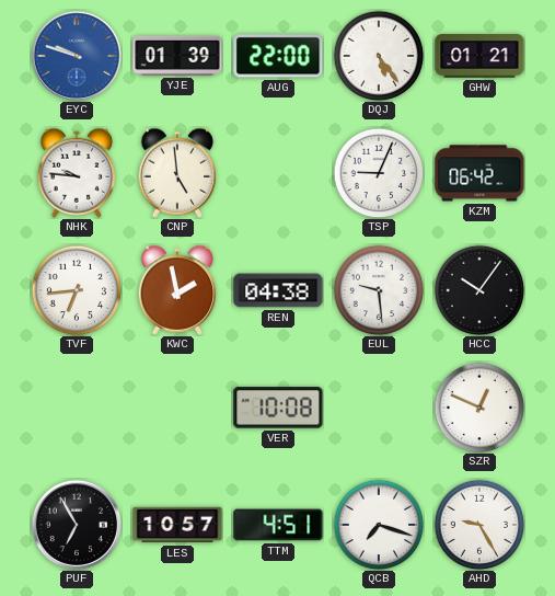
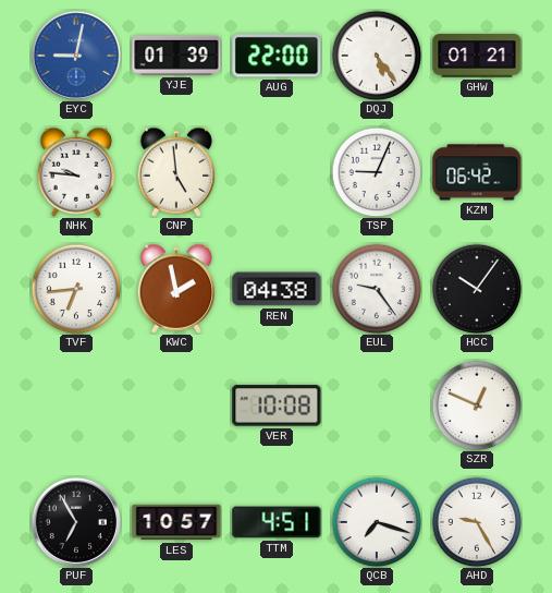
EYC: 9:48 -> 9:02 (76, 56)
EUL: 9:29 -> 9:24 (377, 289)
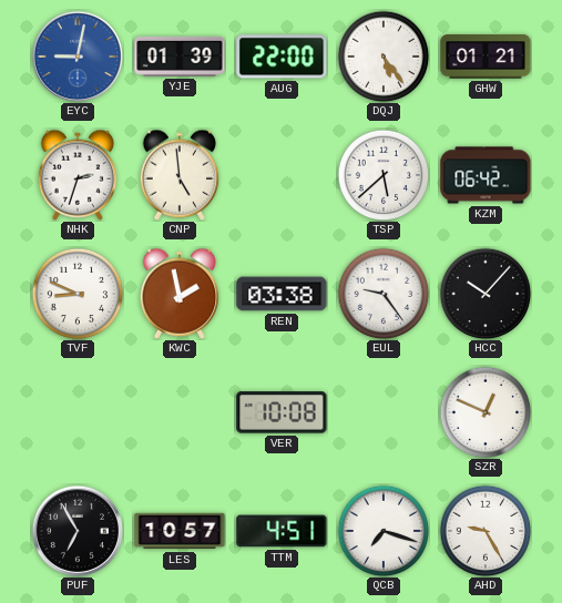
NHK: 9:46 -> 2:33 (78, 175)
TSP: 9:04 -> 5:38 (384, 175)
TVF: 6:44 -> 8:49 (78, 294)
REN: 04:38 -> 03:38 (282, 294)
HCC: 10:06 -> 10:07 (486, 294)
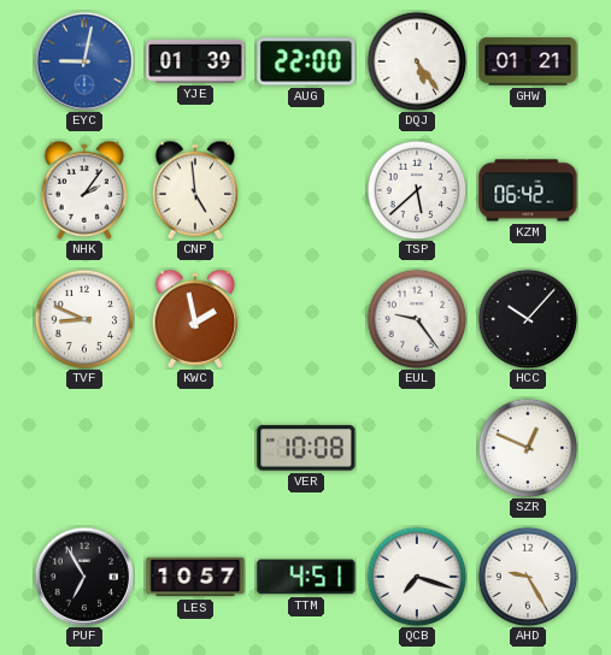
NHK: 2:33 -> 2:06 (84, 190)
REN: 03:38 -> none (282, 294)
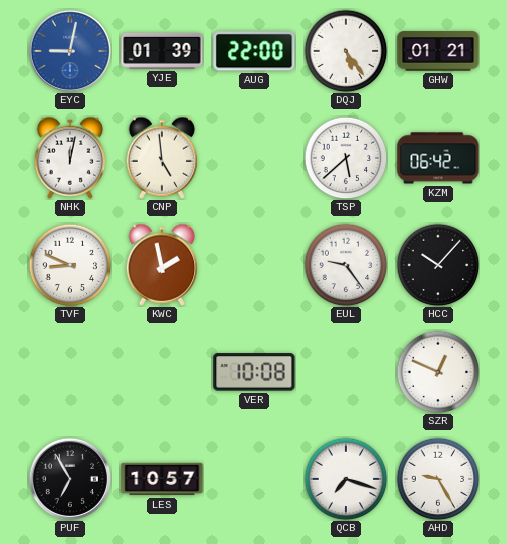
NHK: 2:06 -> 12:02 (70, 158)
TTM: 4:51 -> none (306, 577)
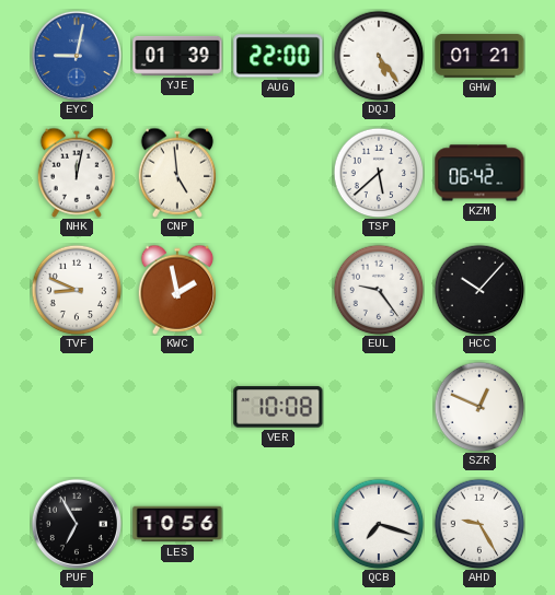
LES: 10:57 -> 10:56 (177, 524)
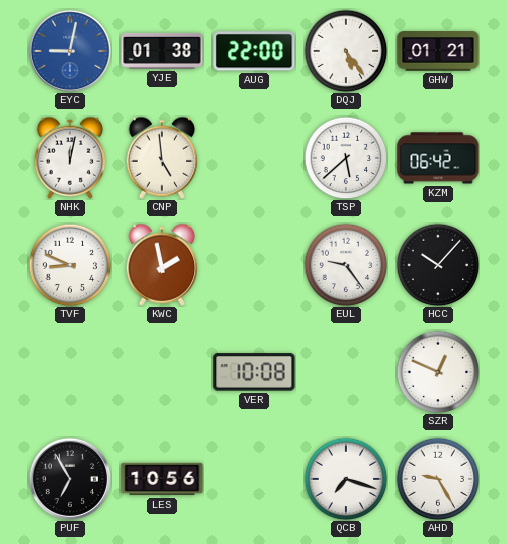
YJE: 01:39 -> 01:38 (162, 51)
